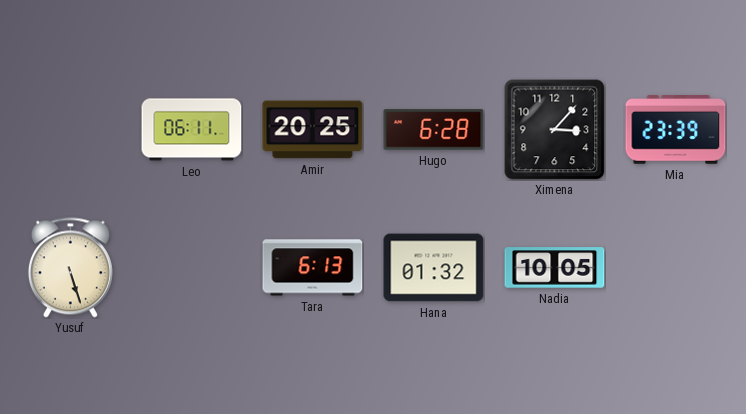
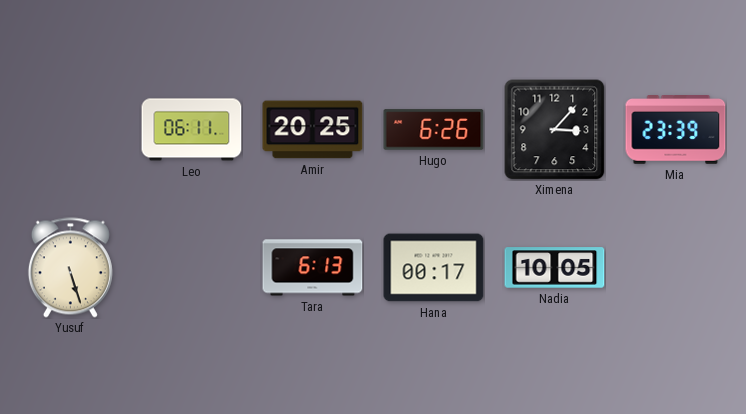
Hugo: 6:28 -> 6:26 (434, 130)
Hana: 01:32 -> 00:17 (434, 268)
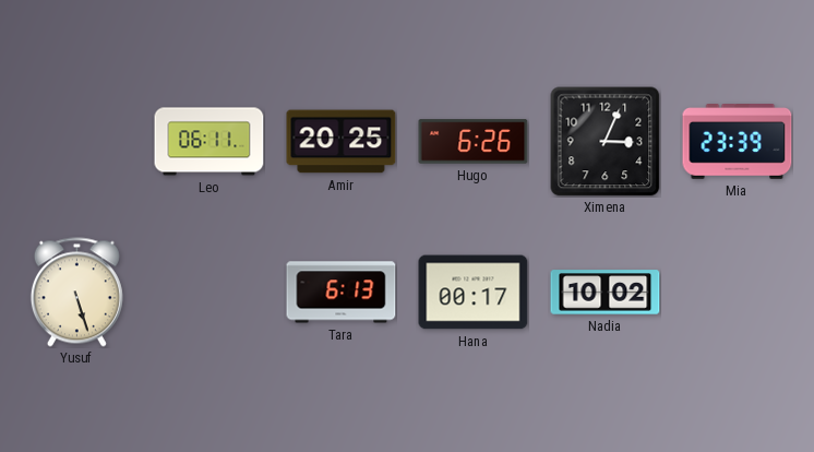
Ximena: 3:07 -> 3:04 (606, 142)
Nadia: 10:05 -> 10:02 (606, 293)
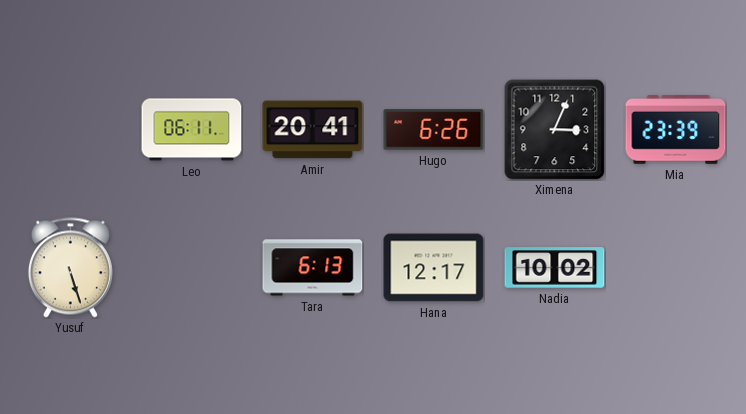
Amir: 20:25 -> 20:41 (313, 130)
Hana: 00:17 -> 12:17 (434, 268)
